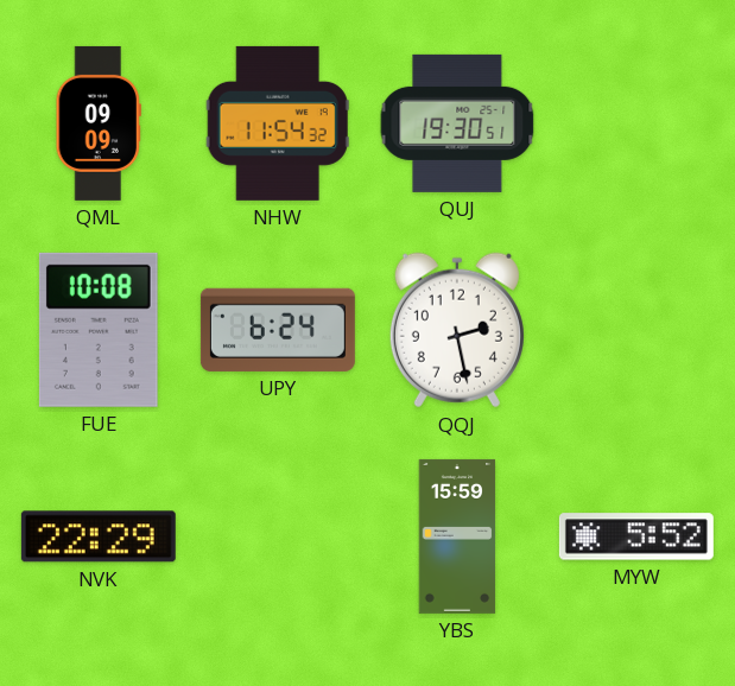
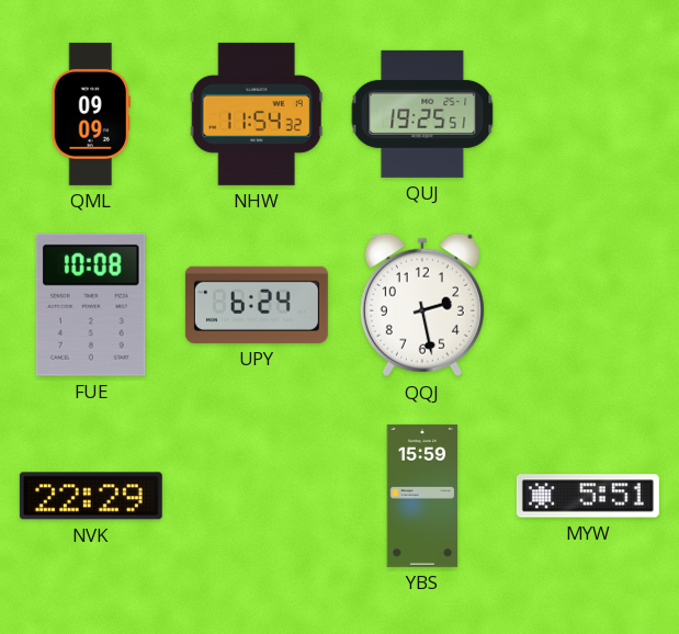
QUJ: 19:30 -> 19:25 (422, 114)
MYW: 5:52 -> 5:51 (588, 496)
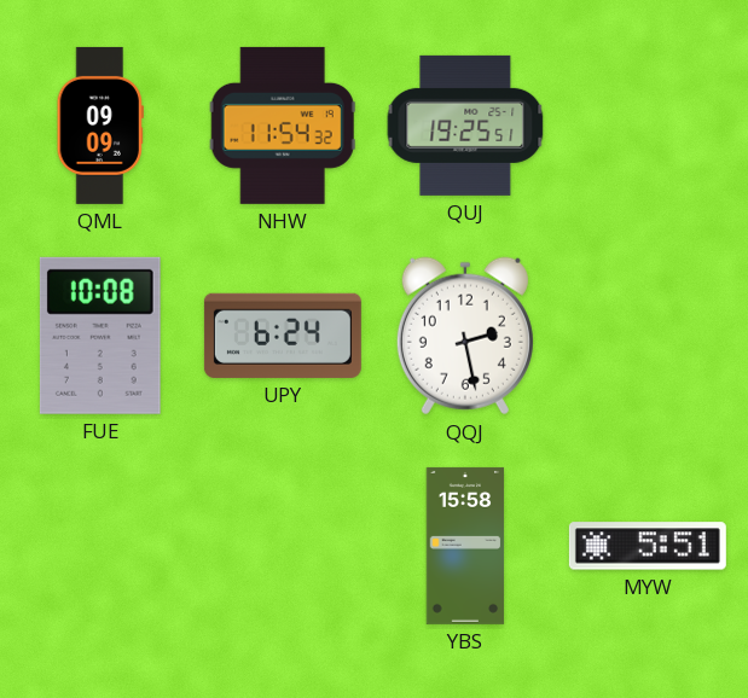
NVK: 22:29 -> none (91, 496)
YBS: 15:59 -> 15:58 (465, 546)
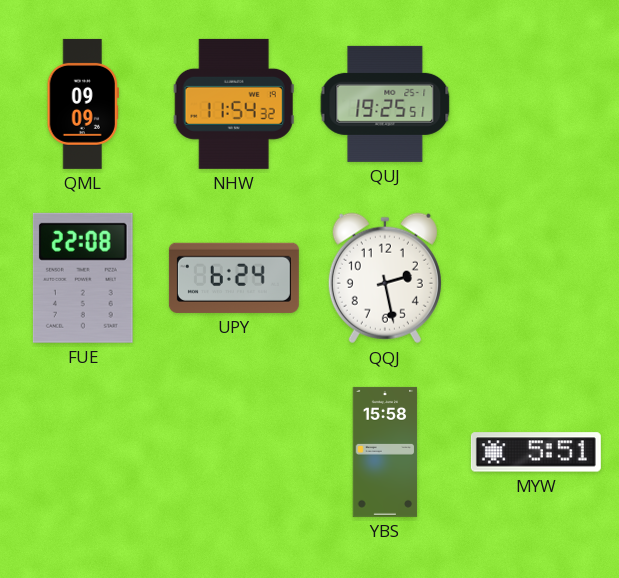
FUE: 10:08 -> 22:08 (83, 278)
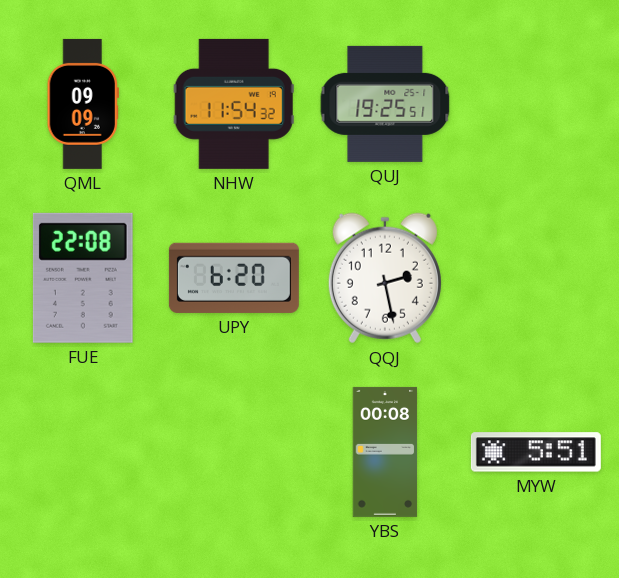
UPY: 6:24 -> 6:20 (234, 278)
YBS: 15:58 -> 00:08 (385, 452)
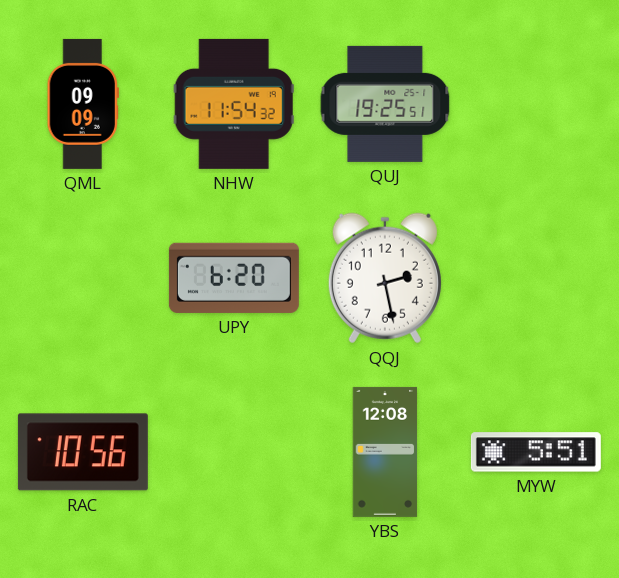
FUE: 22:08 -> none (83, 278)
RAC: none -> 10:56 (83, 452)
YBS: 00:08 -> 12:08 (385, 452)
